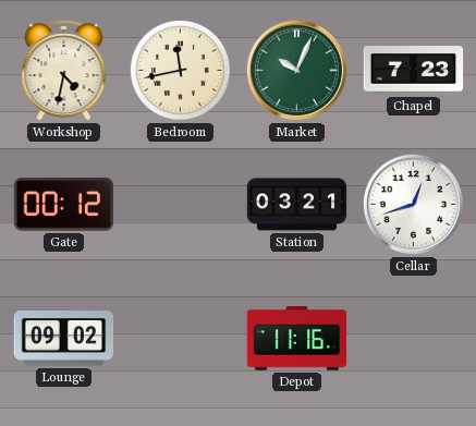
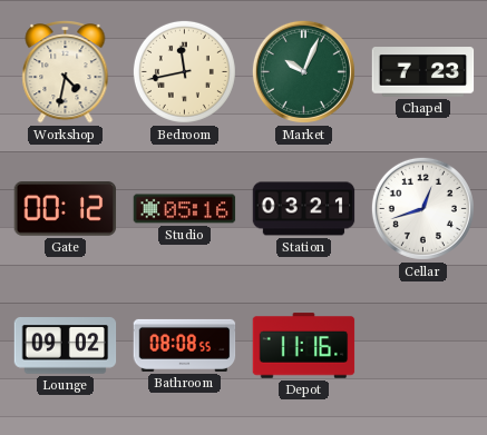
Studio: none -> 05:16 (185, 209)
Bathroom: none -> 08:08 (185, 345)
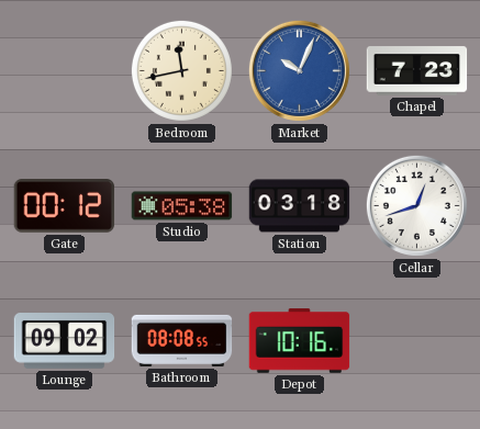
Workshop: 4:32 -> none (66, 72)
Market dial: green -> blue (299, 70)
Studio: 05:16 -> 05:38 (182, 206)
Station: 03:21 -> 03:18 (300, 206)
Depot: 11:16 -> 10:16 (300, 341)
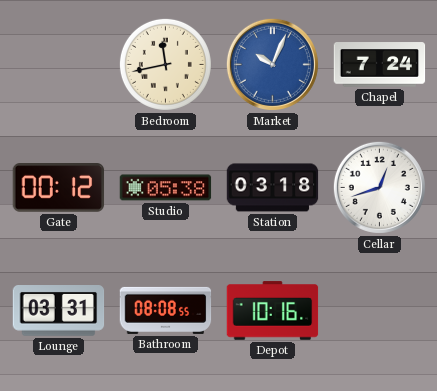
Chapel: 7:23 -> 7:24 (380, 65)
Lounge: 09:02 -> 03:31 (59, 311)
